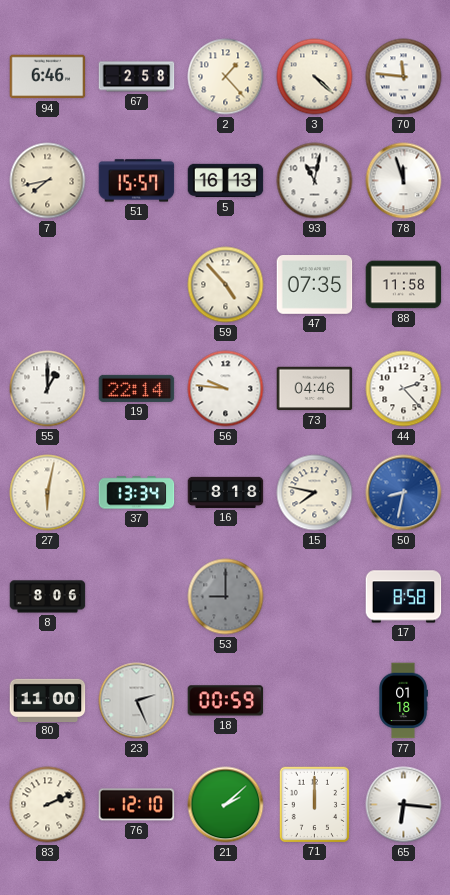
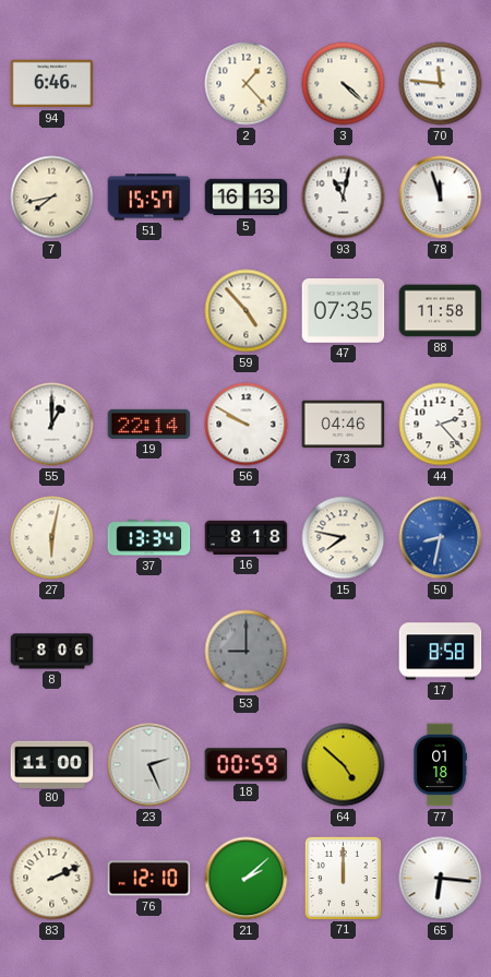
67: 2:58 -> none (137, 77)
56: 9:46 -> 9:50 (247, 425)
64: none -> 4:52 (344, 765)
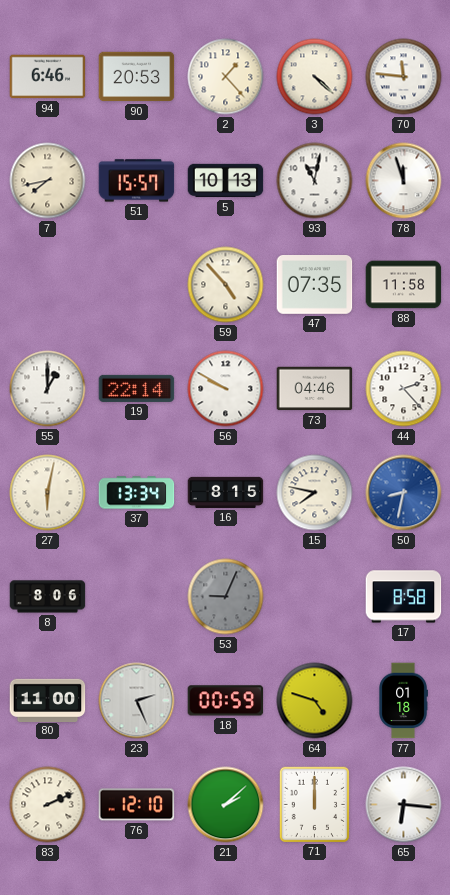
90: none -> 20:53 (137, 77)
5: 16:13 -> 10:13 (226, 181)
16: 8:18 -> 8:15 (226, 492)
53: 9:00 -> 9:04 (226, 597)
64: 4:52 -> 4:48 (315, 701)
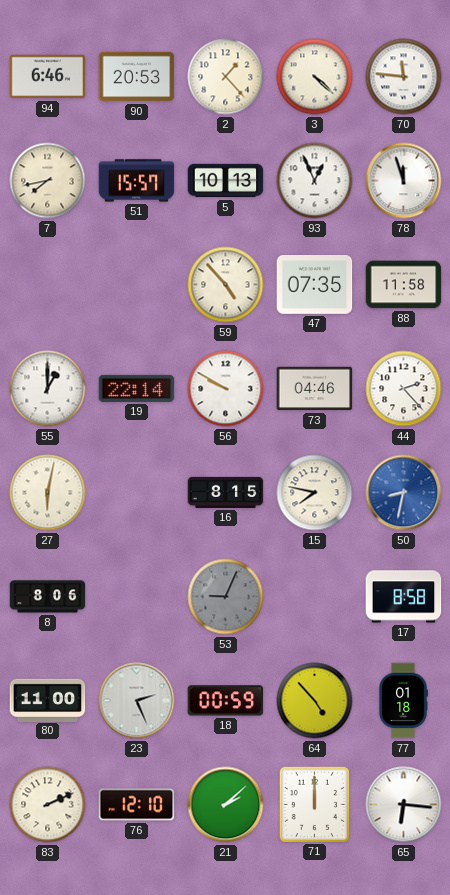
93: 11:02 -> 12:56 (315, 181)
37: 13:34 -> none (137, 493)
64: 4:48 -> 4:53 (315, 701)
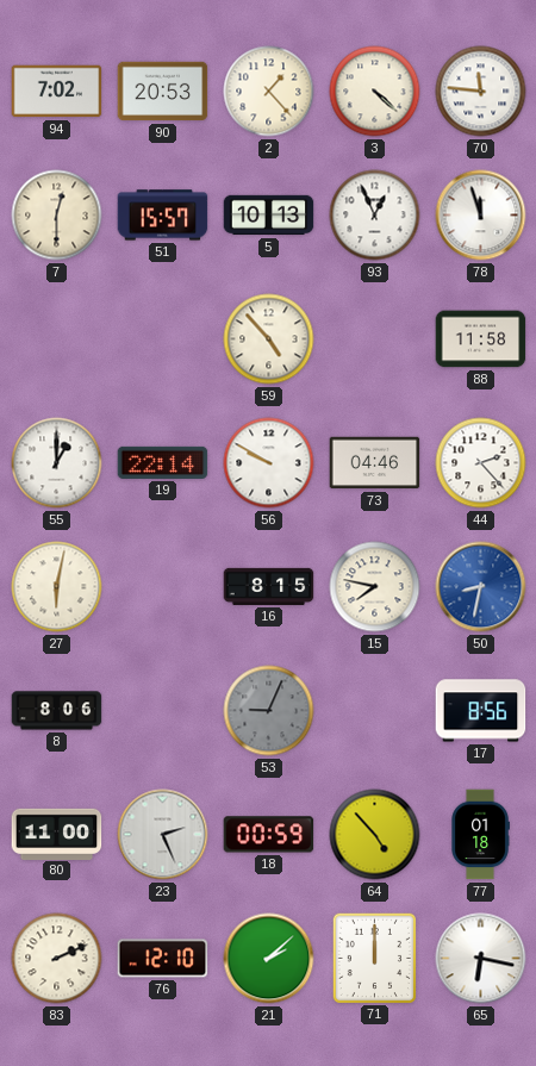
94: 6:46 -> 7:02 (57, 92)
7: 7:43 -> 12:30 (57, 216)
47: 07:35 -> none (315, 285)
17: 8:58 -> 8:56 (481, 711)
65: 6:16 -> 6:17 (481, 959)
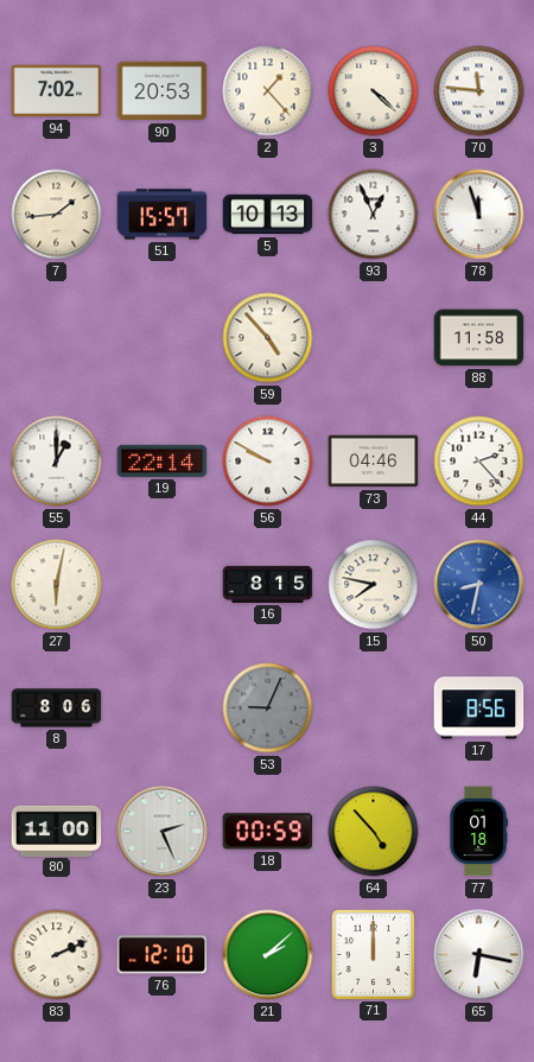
7: 12:30 -> 1:44 (57, 215)
